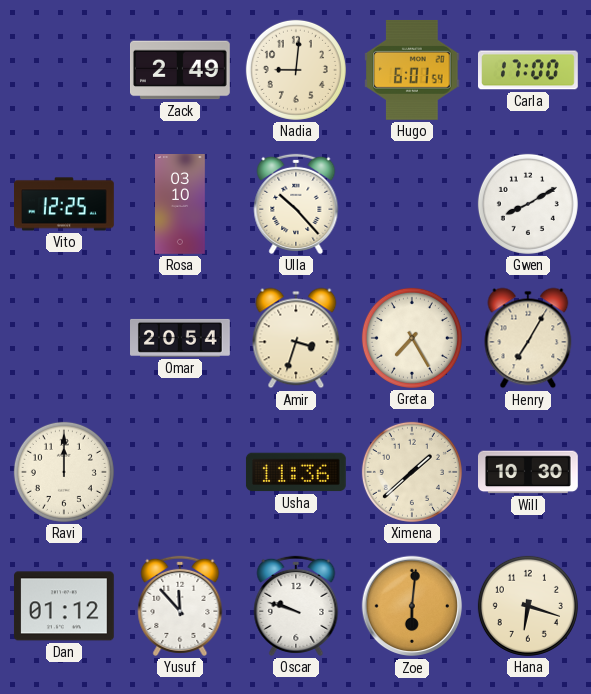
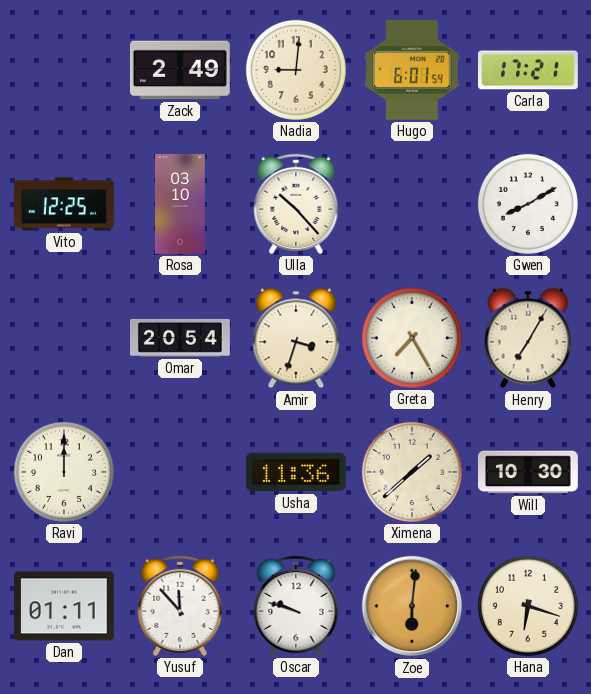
Carla: 17:00 -> 17:21 (529, 70)
Dan: 01:12 -> 01:11 (64, 606)
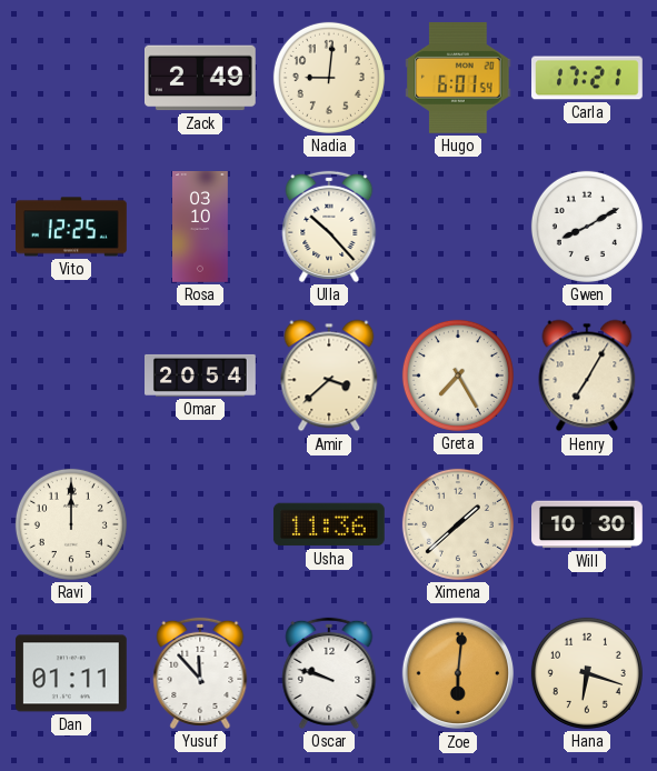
Amir: 3:33 -> 3:38 (329, 376)
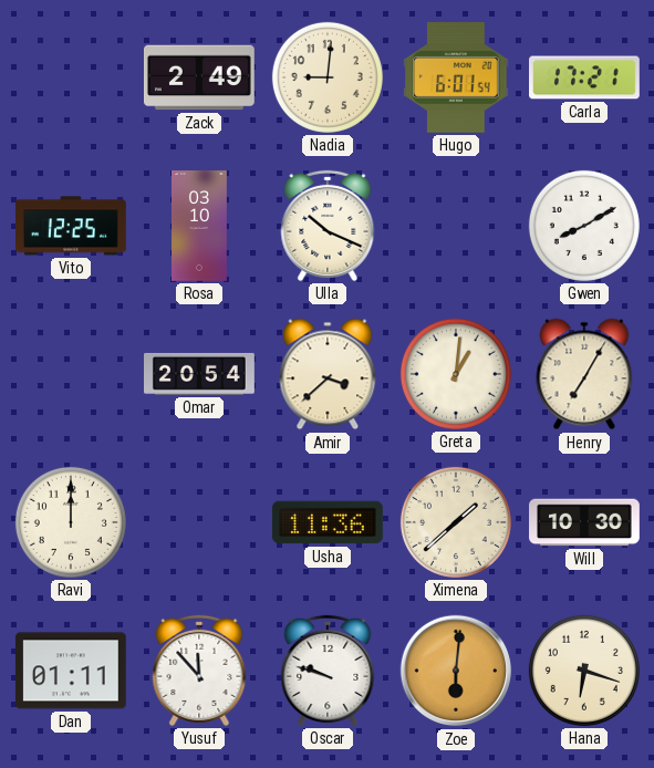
Ulla: 10:23 -> 10:19 (328, 226)
Greta: 7:25 -> 1:01 (456, 374)
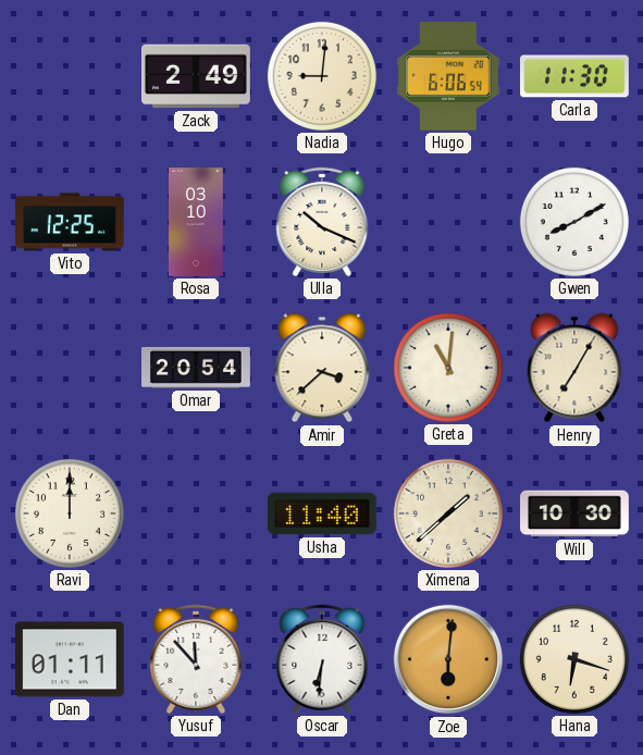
Hugo: 6:01 -> 6:06 (448, 76)
Carla: 17:21 -> 11:30 (576, 76)
Greta: 1:01 -> 11:01 (448, 368)
Usha: 11:36 -> 11:40 (322, 513)
Oscar: 9:48 -> 6:31 (322, 659)
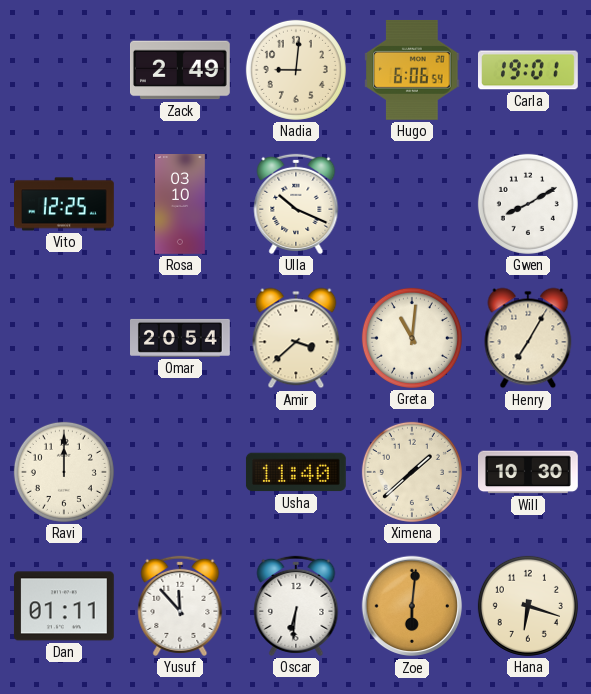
Carla: 11:30 -> 19:01 (529, 70)
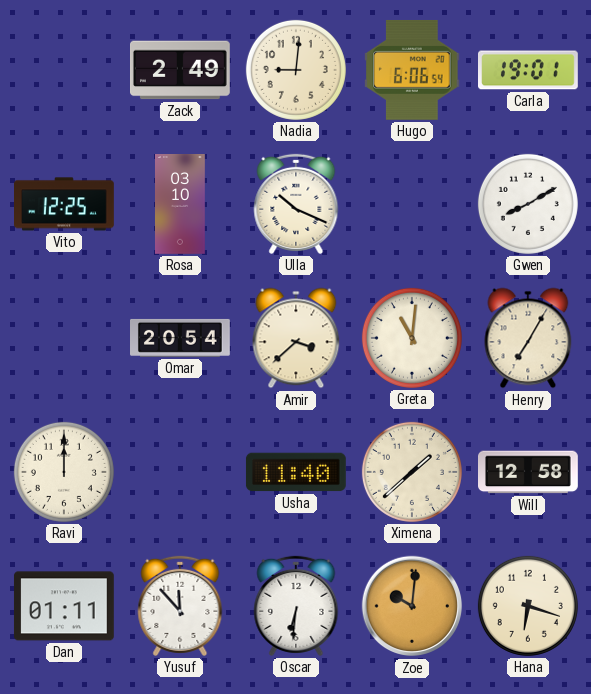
Will: 10:30 -> 12:58 (529, 472)
Zoe: 6:01 -> 10:01 (412, 606)
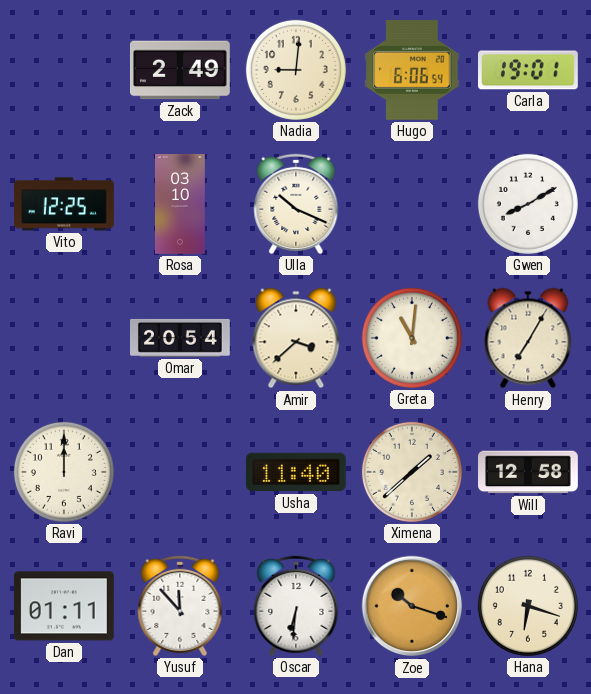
Zoe: 10:01 -> 10:18 (412, 606)
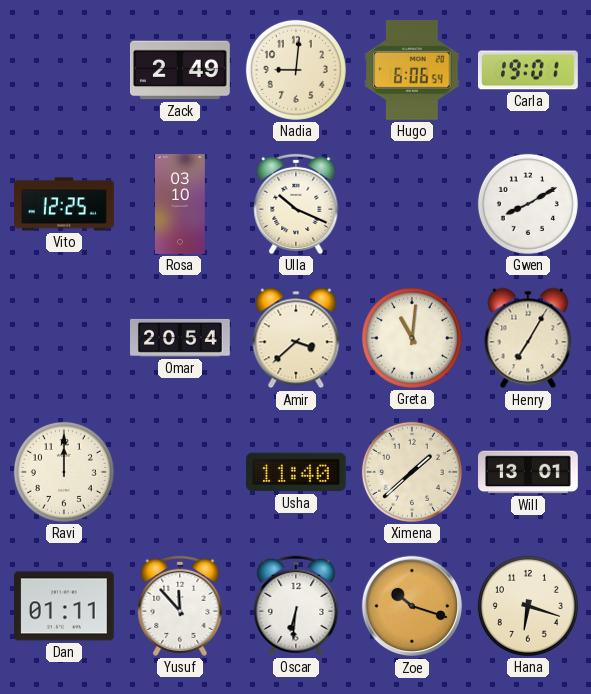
Will: 12:58 -> 13:01 (529, 472)
